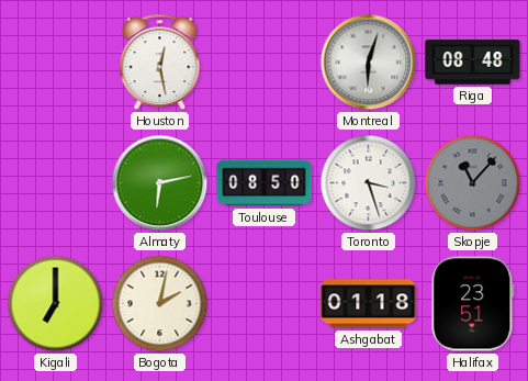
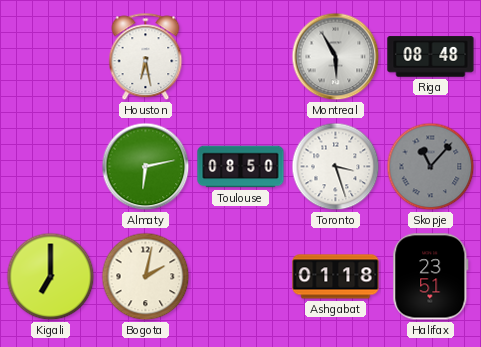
Houston: 12:28 -> 6:28 (146, 57)
Montreal: 6:03 -> 5:55 (336, 57)
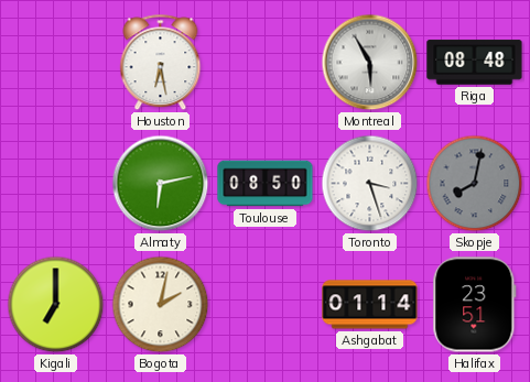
Skopje: 11:07 -> 8:02 (475, 184)
Ashgabat: 01:18 -> 01:14 (370, 305)
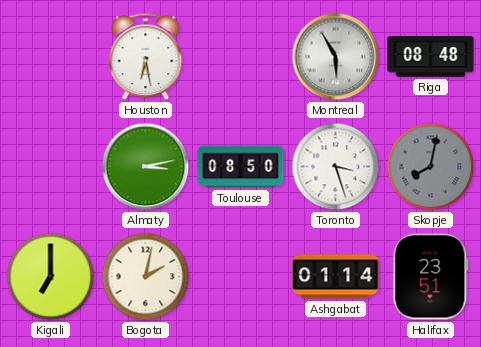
Almaty: 6:13 -> 3:13 (146, 167)
